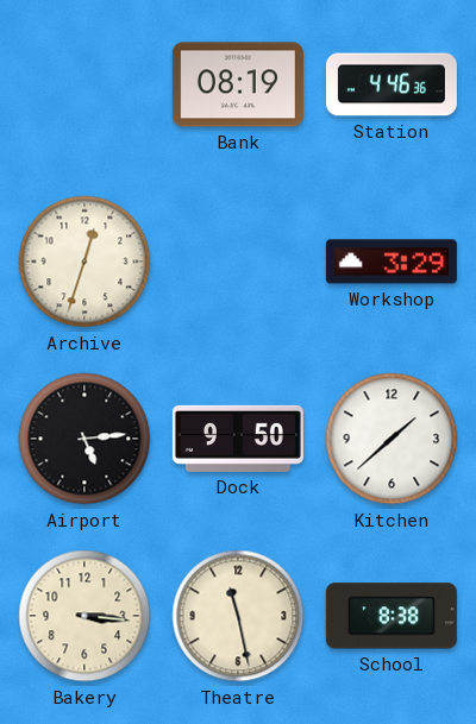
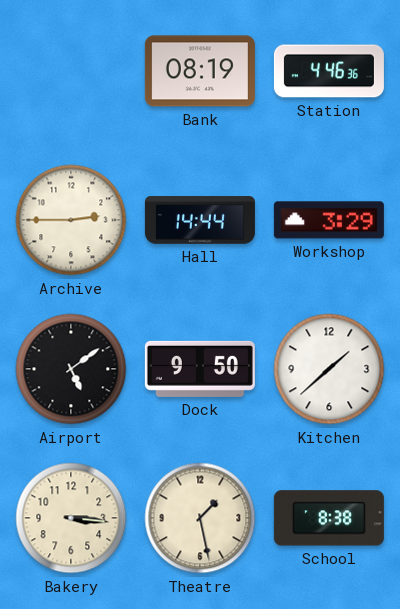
Archive: 12:33 -> 2:45 (71, 220)
Hall: none -> 14:44 (200, 220)
Airport: 5:14 -> 5:09 (71, 369)
Theatre: 11:28 -> 1:28 (200, 518)
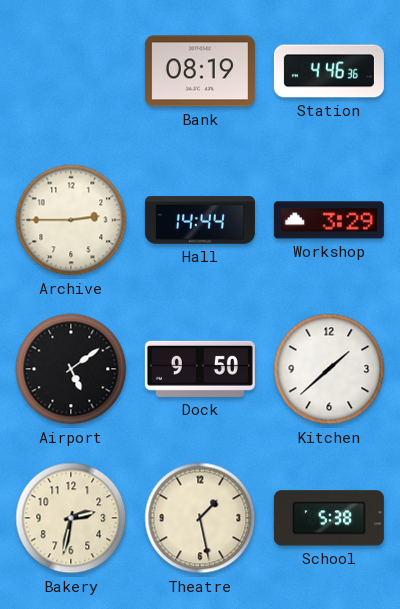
Bakery: 3:16 -> 2:32 (71, 518)
School: 8:38 -> 5:38 (329, 518)
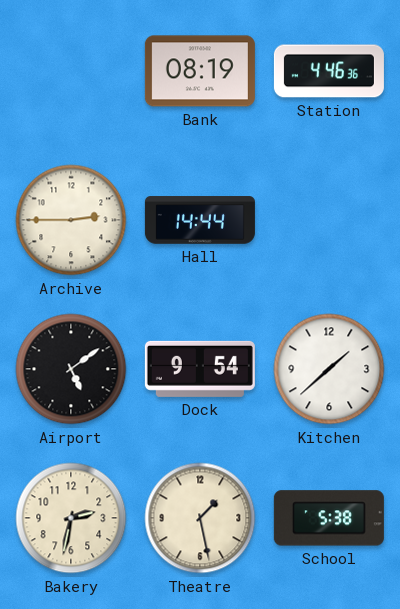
Workshop: 3:29 -> none (329, 220)
Dock: 9:50 -> 9:54 (200, 369)
